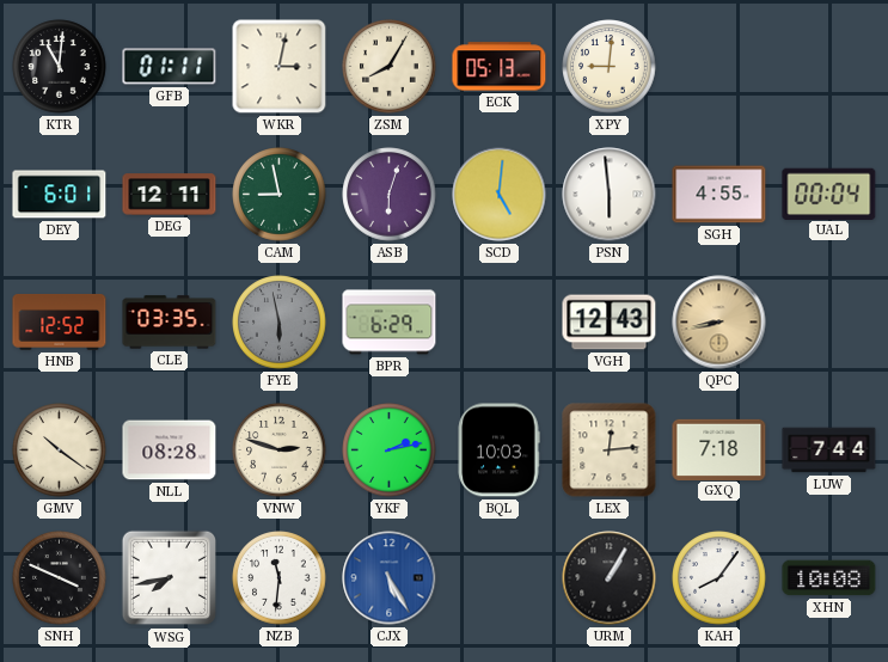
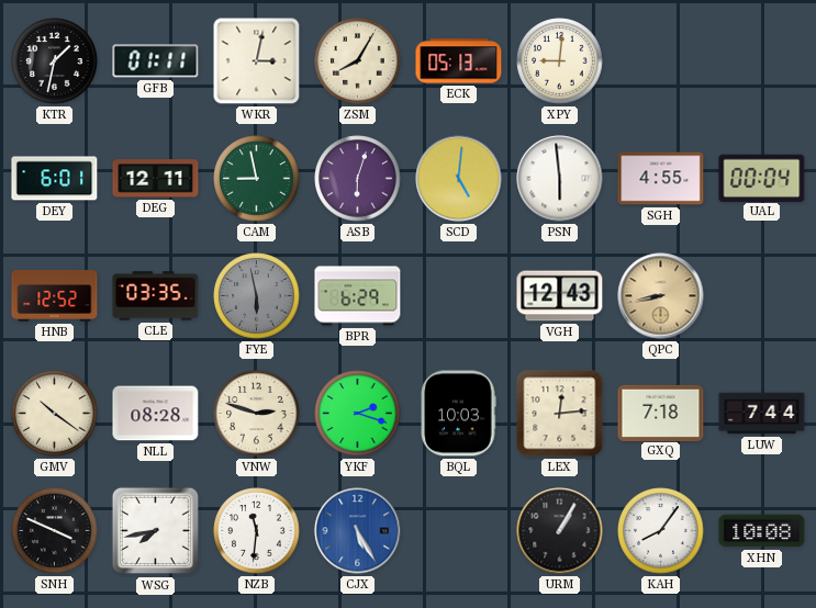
KTR: 11:01 -> 1:32 (55, 61)
YKF: 2:13 -> 2:18 (358, 414)
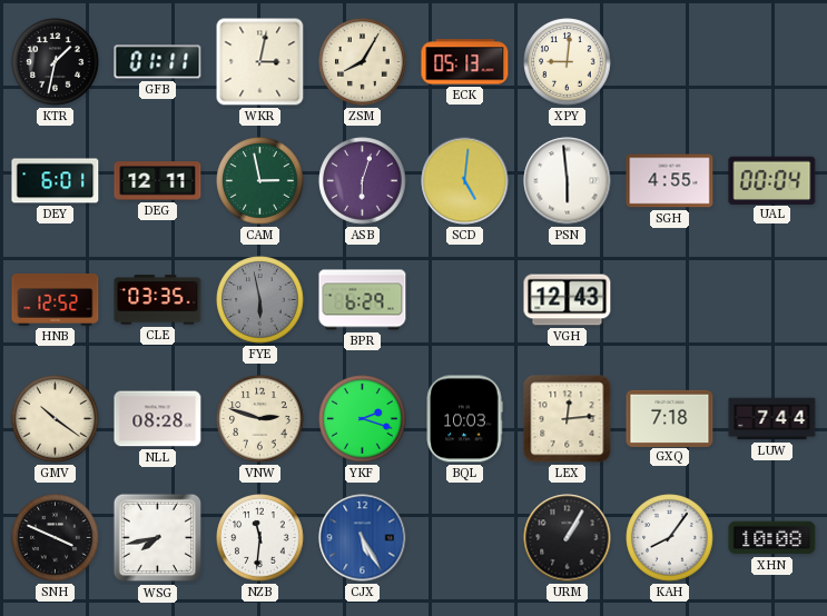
CAM: 8:58 -> 2:58 (260, 181)
QPC: 8:43 -> none (661, 296)
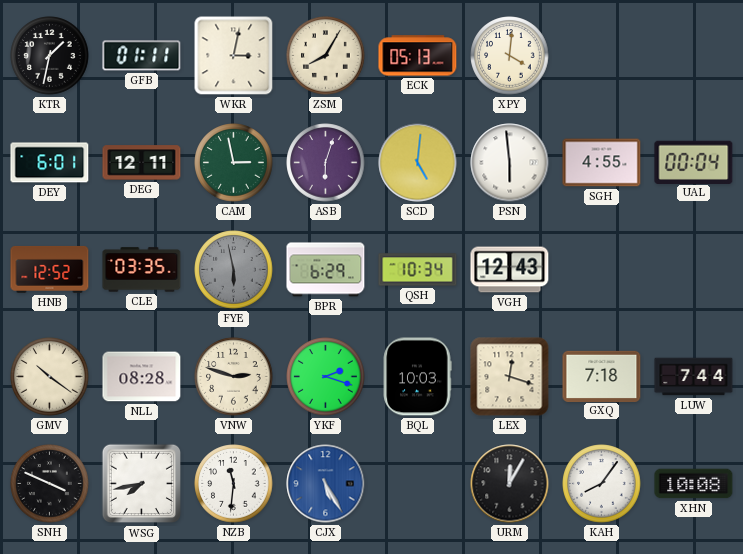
XPY: 9:01 -> 4:01 (510, 56)
QSH: none -> 10:34 (418, 270)
LEX: 12:14 -> 12:18 (510, 377)
URM: 1:05 -> 12:05 (510, 484)
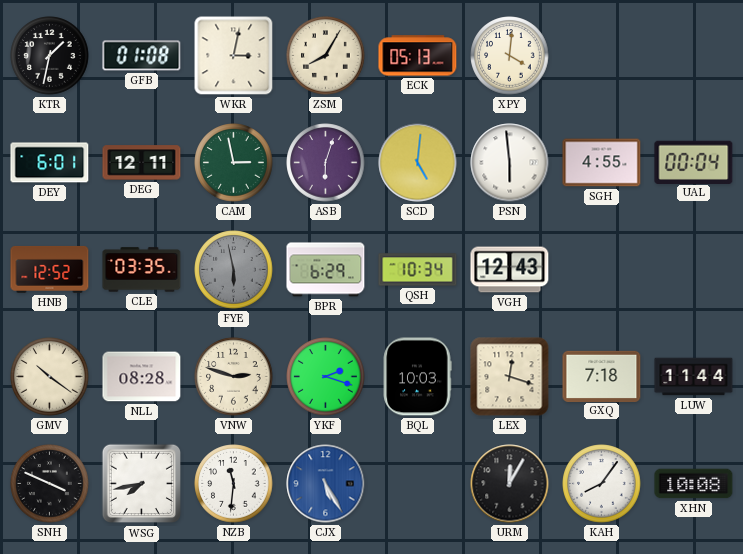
GFB: 01:11 -> 01:08 (142, 56)
LUW: 7:44 -> 11:44 (694, 377)
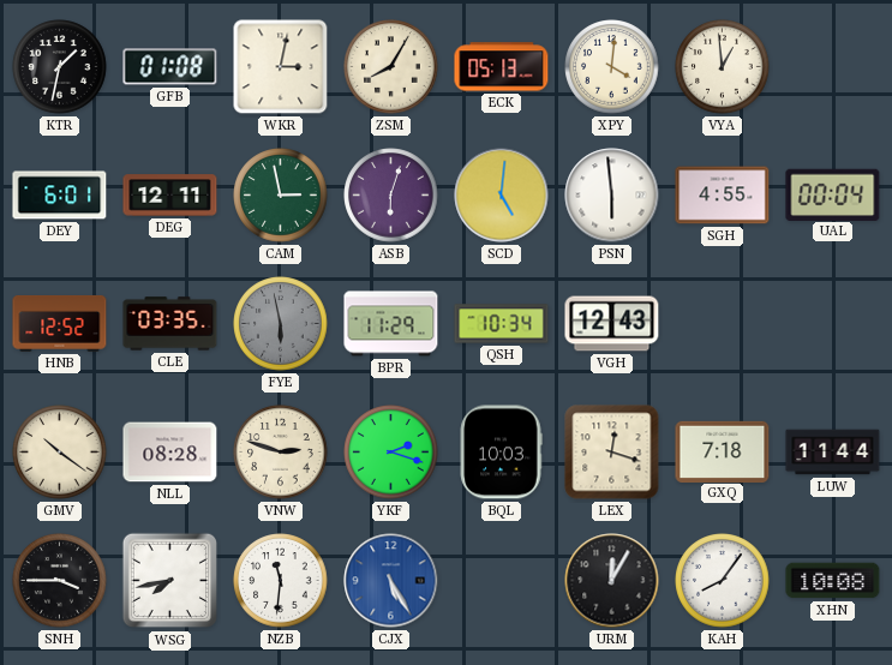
VYA: none -> 12:59 (723, 67)
BPR: 6:29 -> 11:29 (391, 324)
SNH: 3:49 -> 3:45 (60, 581)
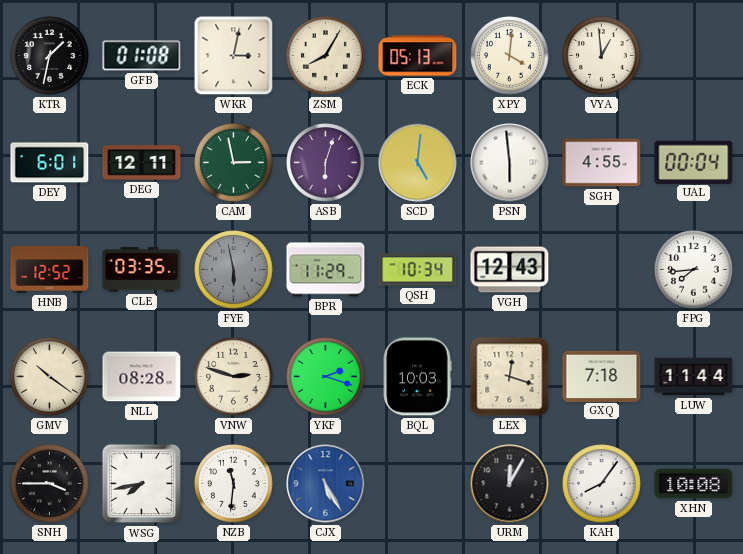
FPG: none -> 7:44 (694, 270)
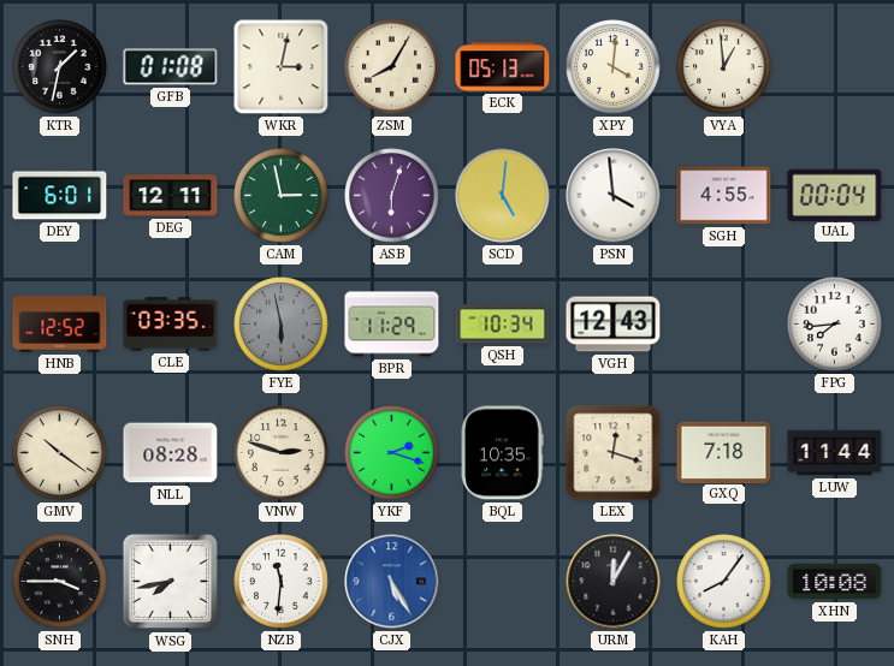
PSN: 5:59 -> 3:59 (614, 196)
BQL: 10:03 -> 10:35 (502, 453)
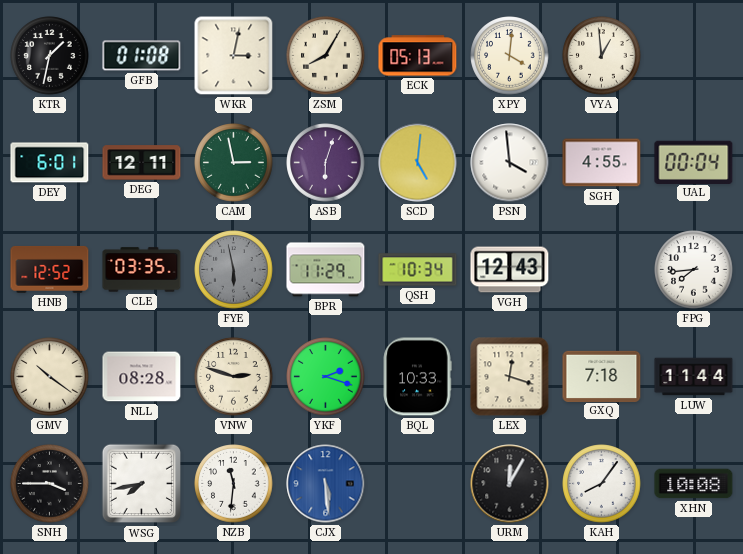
BQL: 10:35 -> 10:33 (417, 377)
CJX: 5:25 -> 5:29 (326, 484)
